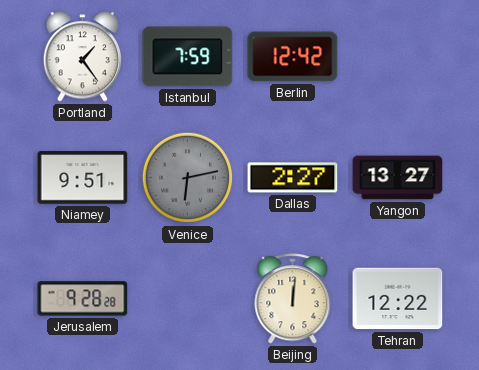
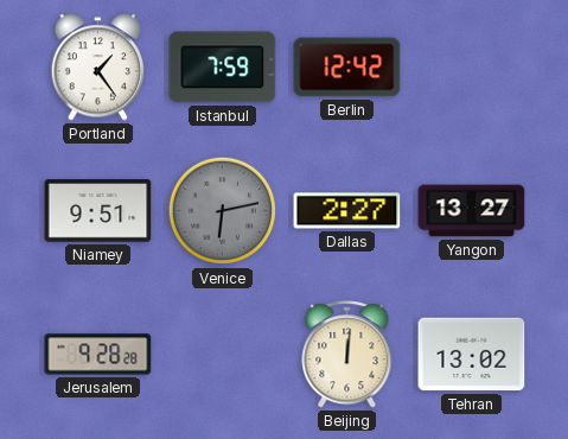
Tehran: 12:22 -> 13:02 (472, 355)
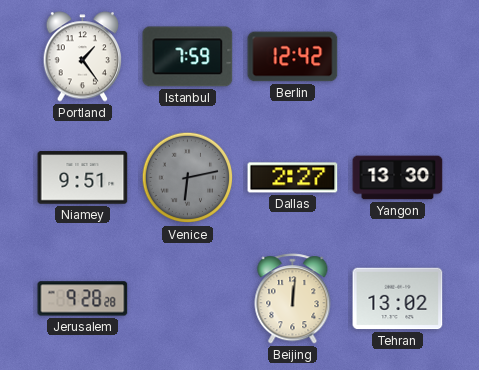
Yangon: 13:27 -> 13:30 (398, 178)
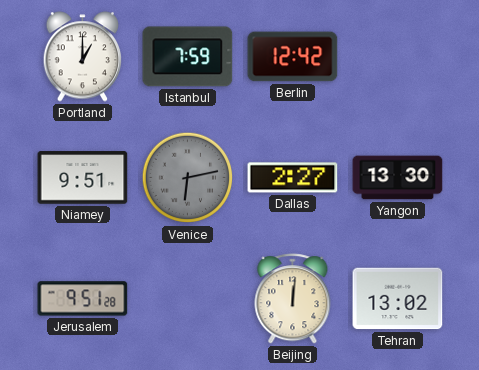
Portland: 1:24 -> 1:00 (83, 57)
Jerusalem: 9:28 -> 9:51 (83, 299)
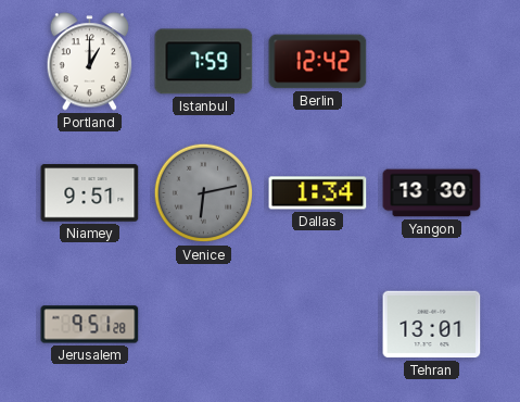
Dallas: 2:27 -> 1:34 (318, 193)
Beijing: 12:01 -> none (293, 299)
Tehran: 13:02 -> 13:01 (432, 325)
